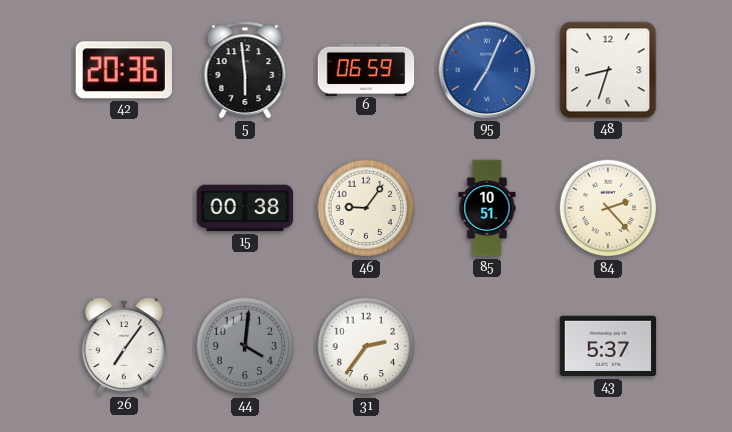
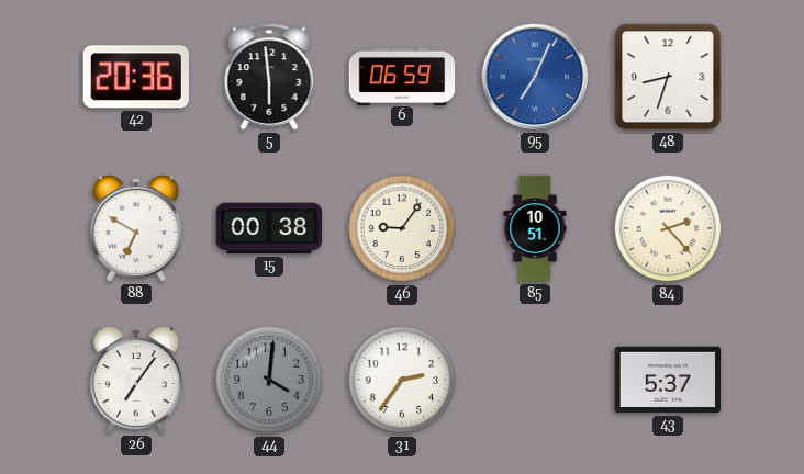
88: none -> 6:50 (136, 228)
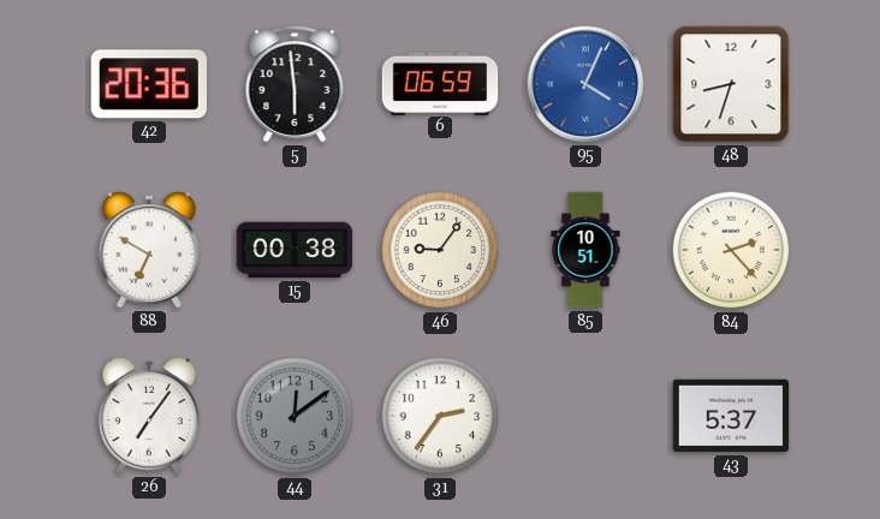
95: 7:04 -> 4:04 (585, 84)
44: 4:01 -> 12:09 (295, 416)
